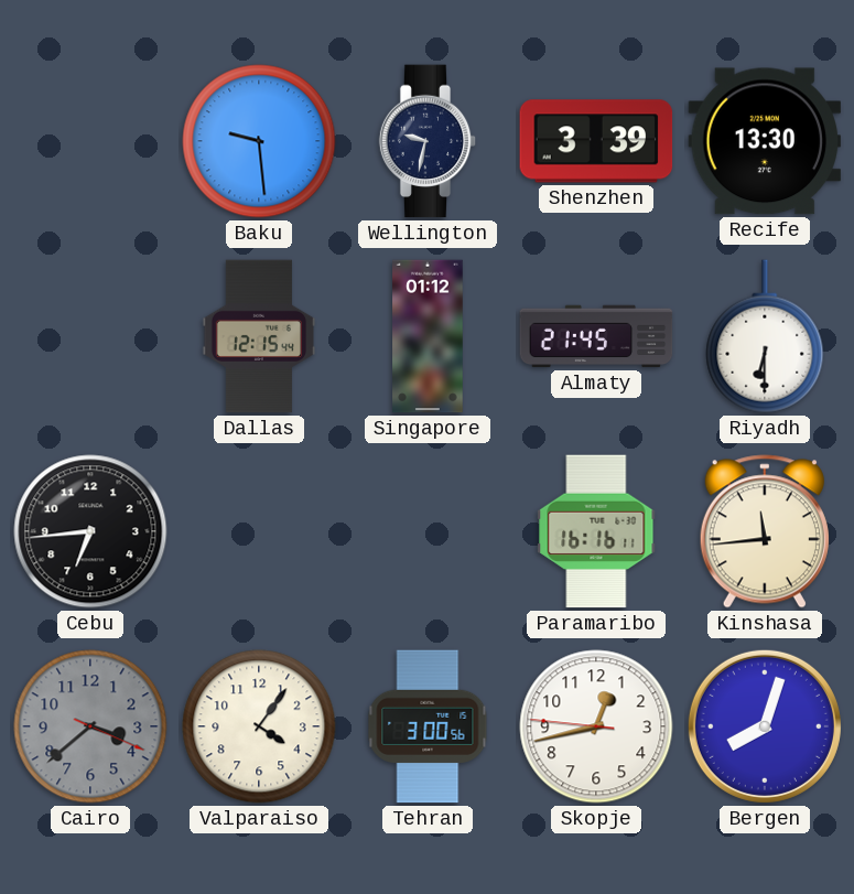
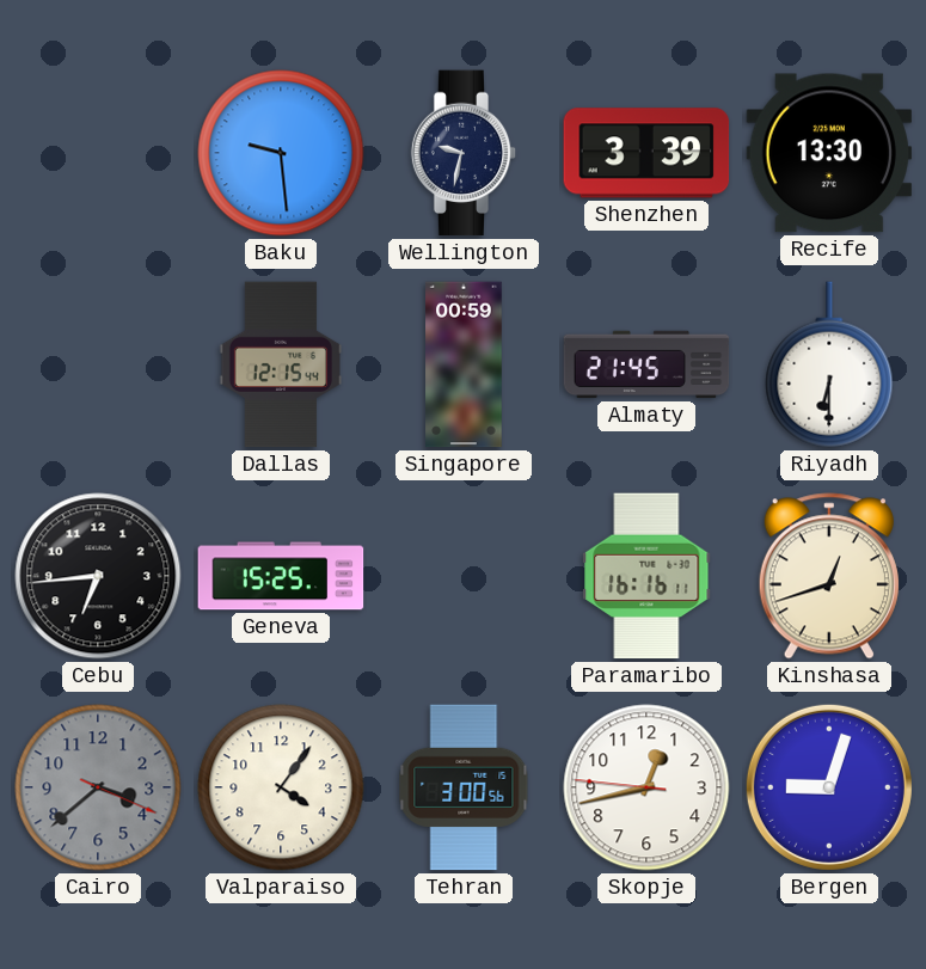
Singapore: 01:12 -> 00:59 (464, 364)
Geneva: none -> 15:25 (281, 576)
Kinshasa: 11:44 -> 12:42 (829, 576)
Bergen: 8:03 -> 9:03 (829, 787)
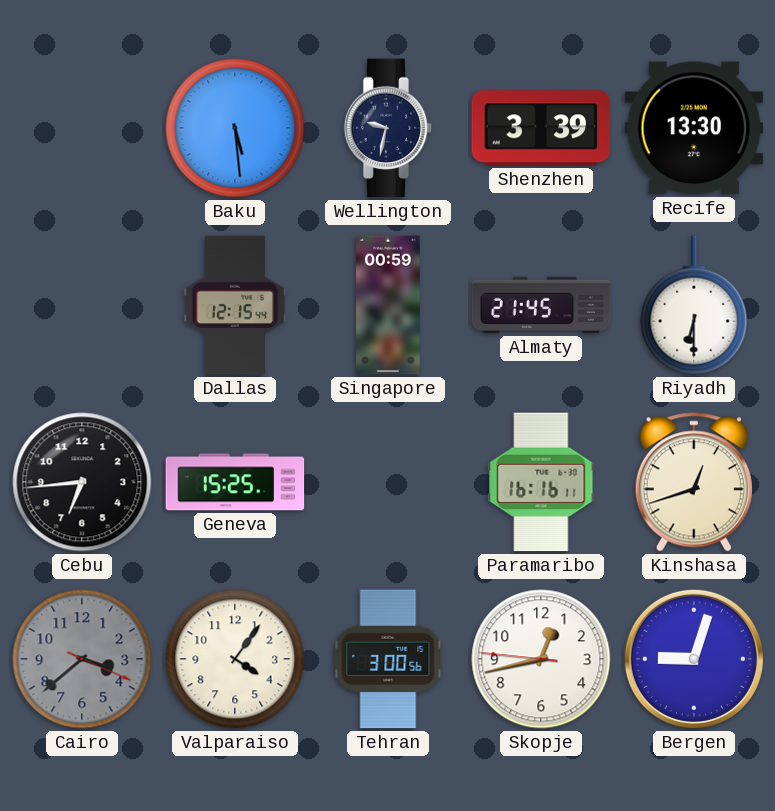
Baku: 9:29 -> 5:29 (235, 128)
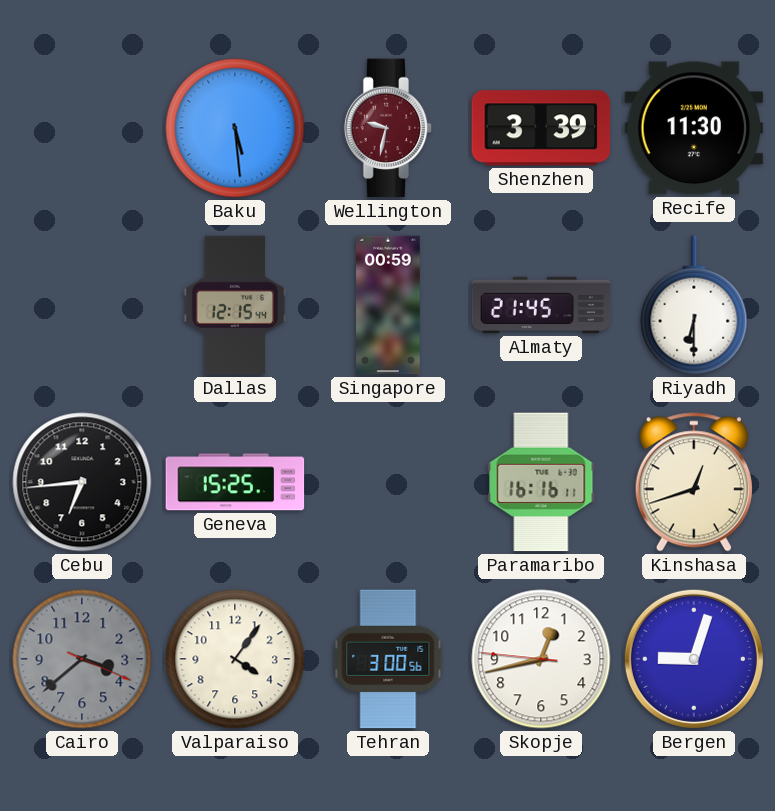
Wellington dial: navy -> burgundy (388, 128)
Recife: 13:30 -> 11:30 (694, 128)
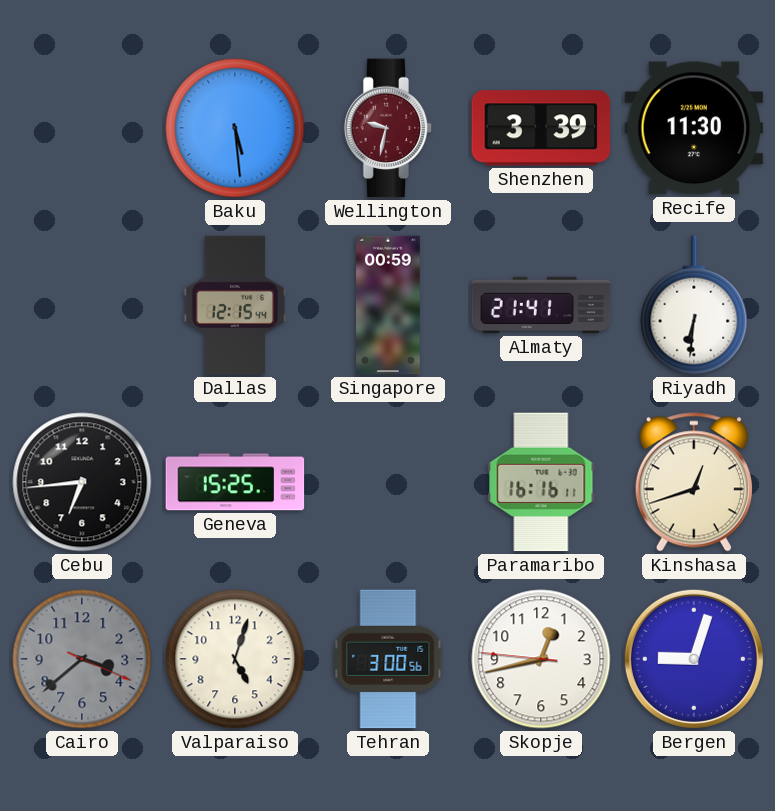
Almaty: 21:45 -> 21:41 (541, 305)
Riyadh: 6:30 -> 6:31 (694, 305)
Valparaiso: 4:06 -> 5:03 (235, 659)
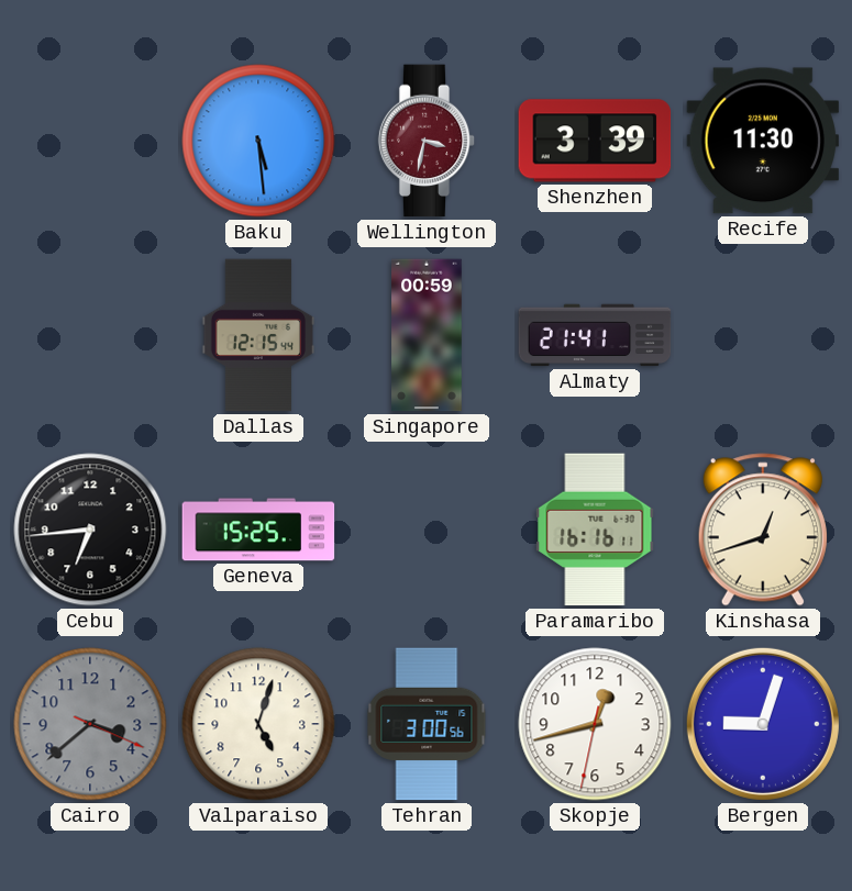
Wellington: 9:32 -> 3:32 (427, 141)
Riyadh: 6:31 -> none (694, 305)
Skopje: 12:42:46 -> 12:42:32 (595, 724)
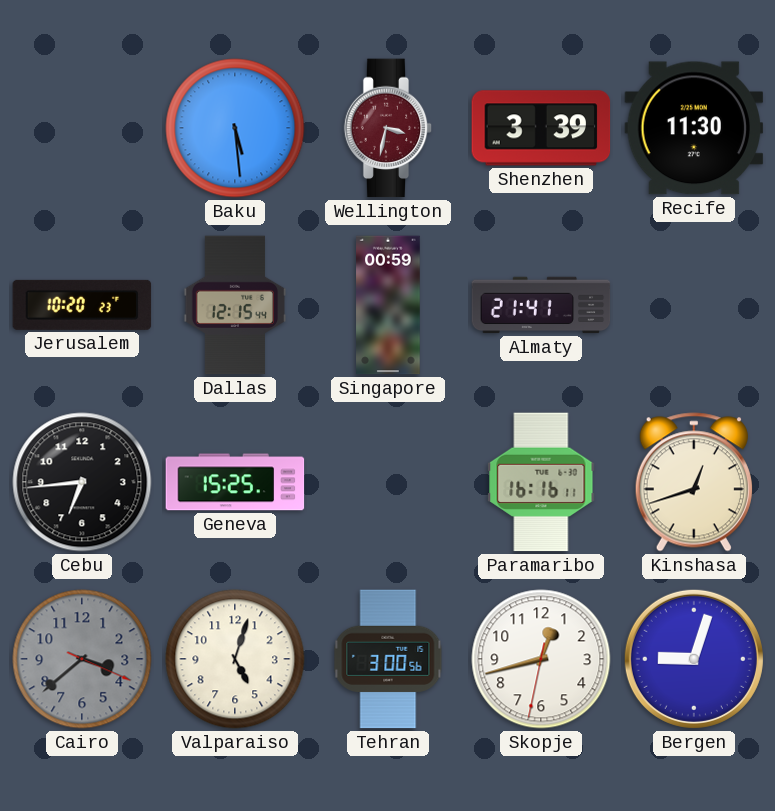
Jerusalem: none -> 10:20 (82, 305)
